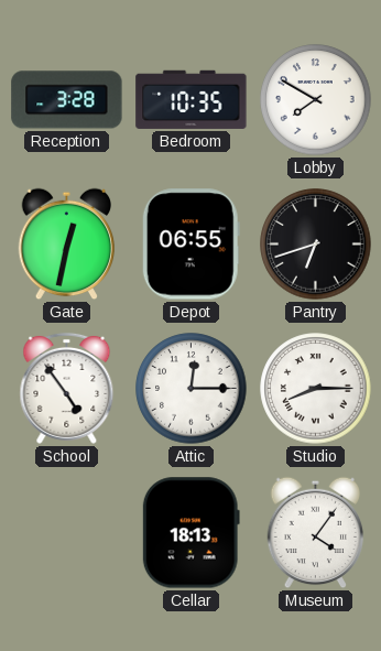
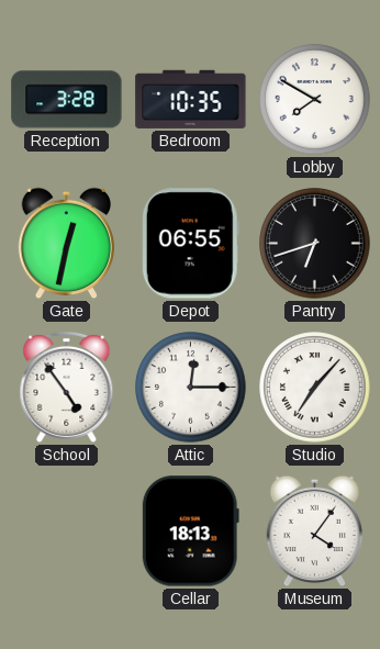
Studio: 8:15 -> 7:07 (315, 388)
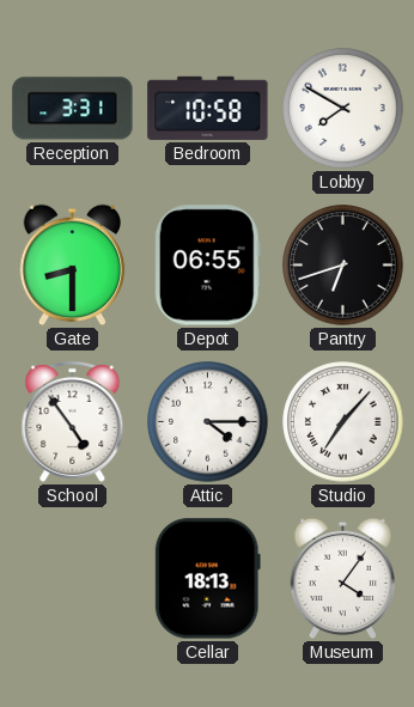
Reception: 3:28 -> 3:31 (73, 109)
Bedroom: 10:35 -> 10:58 (208, 108)
Gate: 12:32 -> 8:30 (73, 266)
Attic: 12:15 -> 4:15 (208, 422)
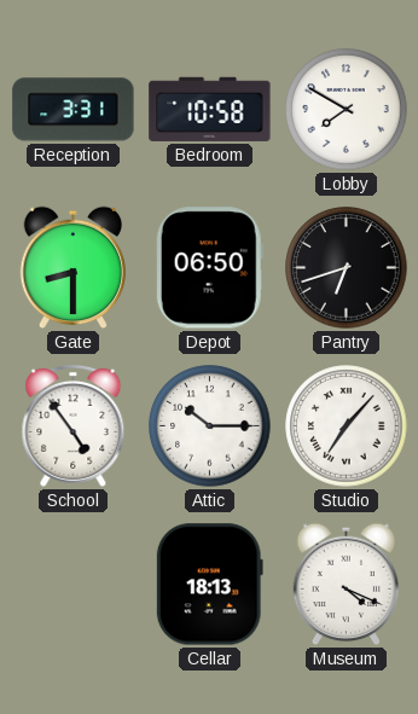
Depot: 06:55 -> 06:50 (209, 268)
Attic: 4:15 -> 10:15 (210, 426)
Museum: 4:06 -> 4:19 (347, 585)
